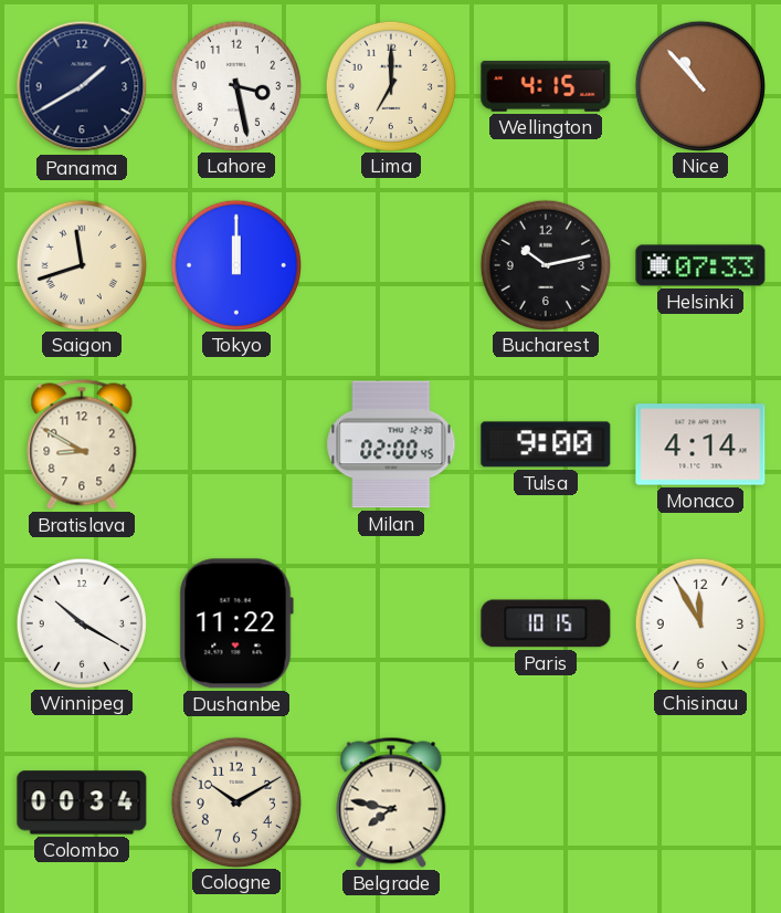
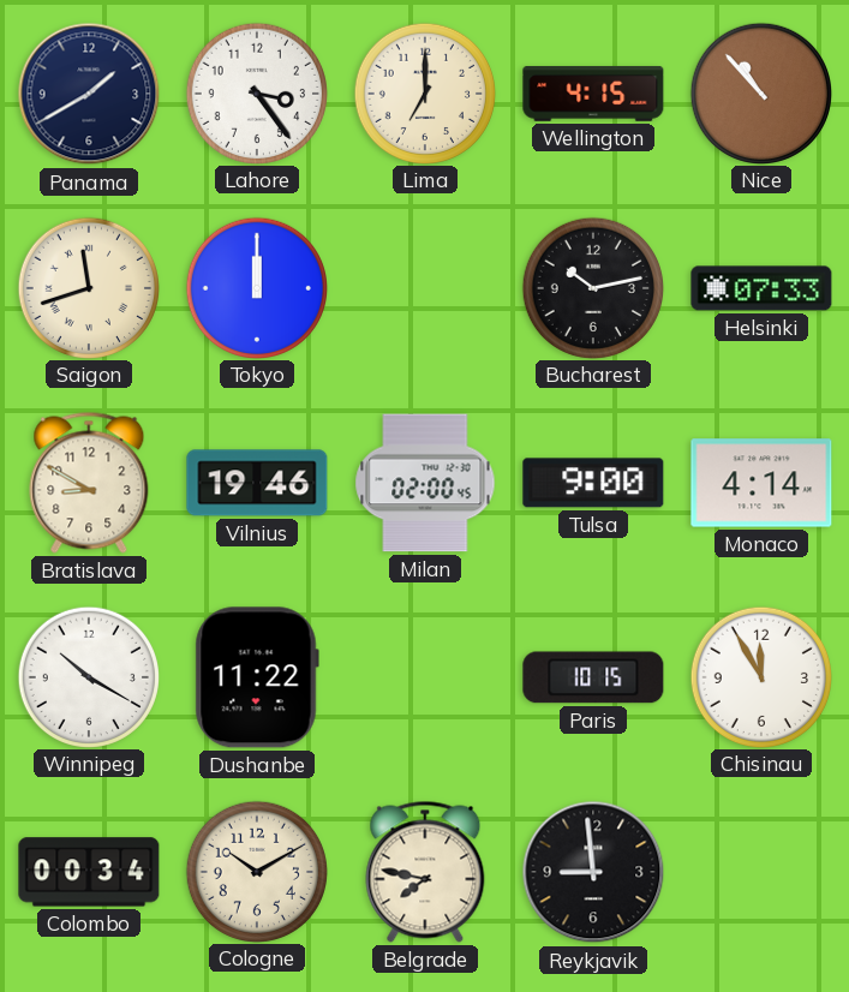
Lahore: 3:28 -> 3:24 (256, 92)
Vilnius: none -> 19:46 (257, 483)
Reykjavik: none -> 8:59 (593, 872)
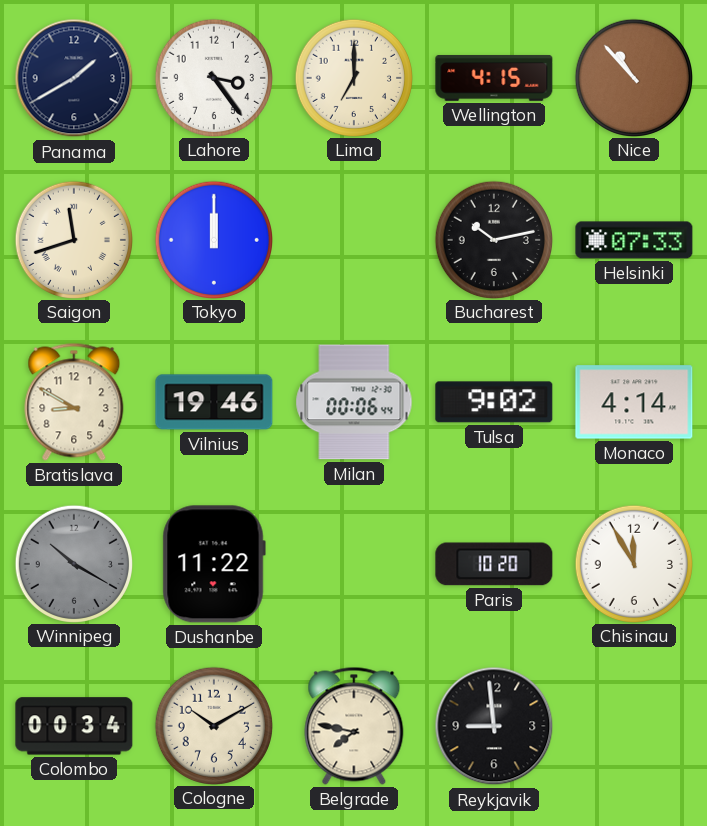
Milan: 02:00 -> 00:06 (354, 402)
Tulsa: 9:00 -> 9:02 (494, 402)
Winnipeg dial: white -> grey (73, 563)
Paris: 10:15 -> 10:20 (494, 564)
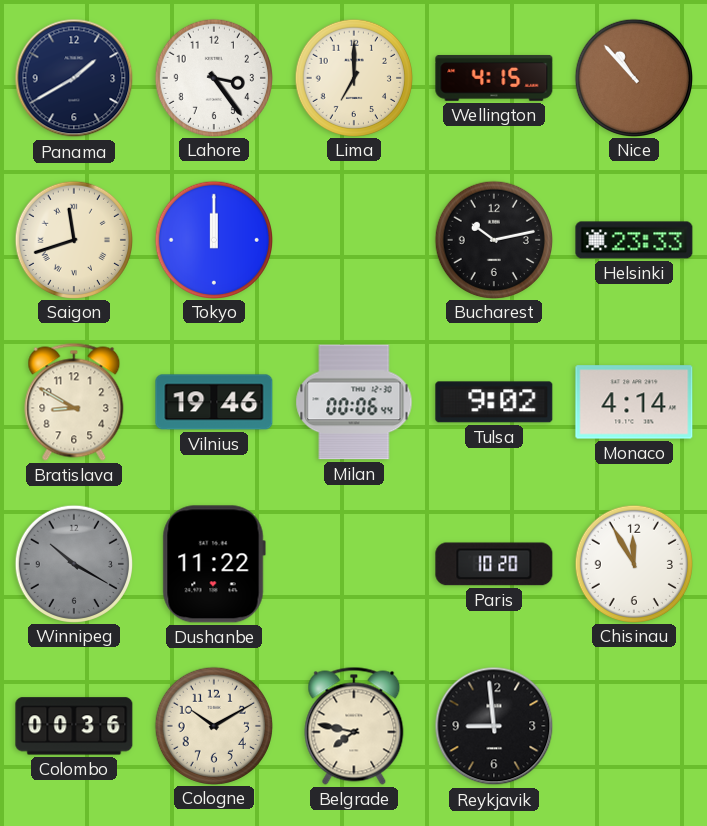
Helsinki: 07:33 -> 23:33 (634, 240)
Colombo: 00:34 -> 00:36 (74, 726)
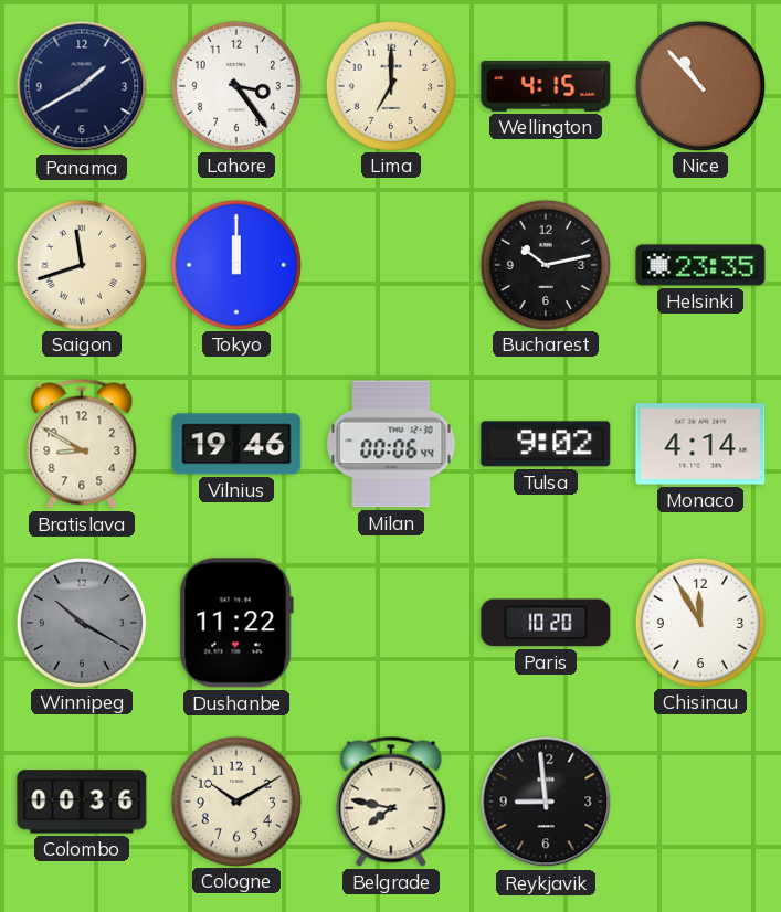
Helsinki: 23:33 -> 23:35 (700, 265)
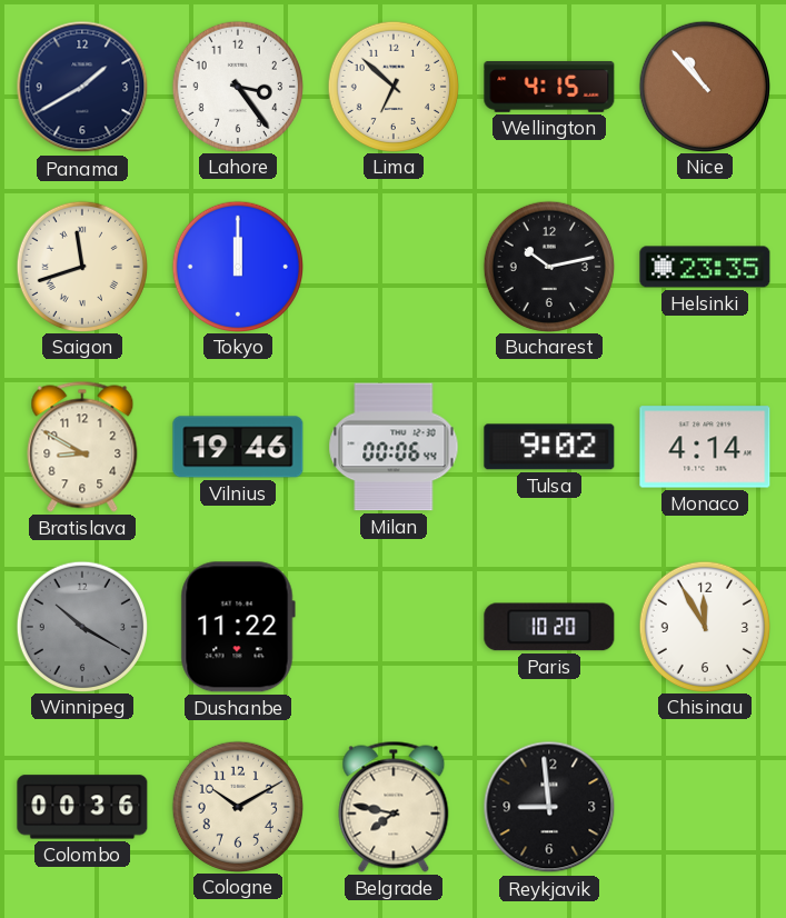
Lima: 7:00 -> 6:52 (392, 86)
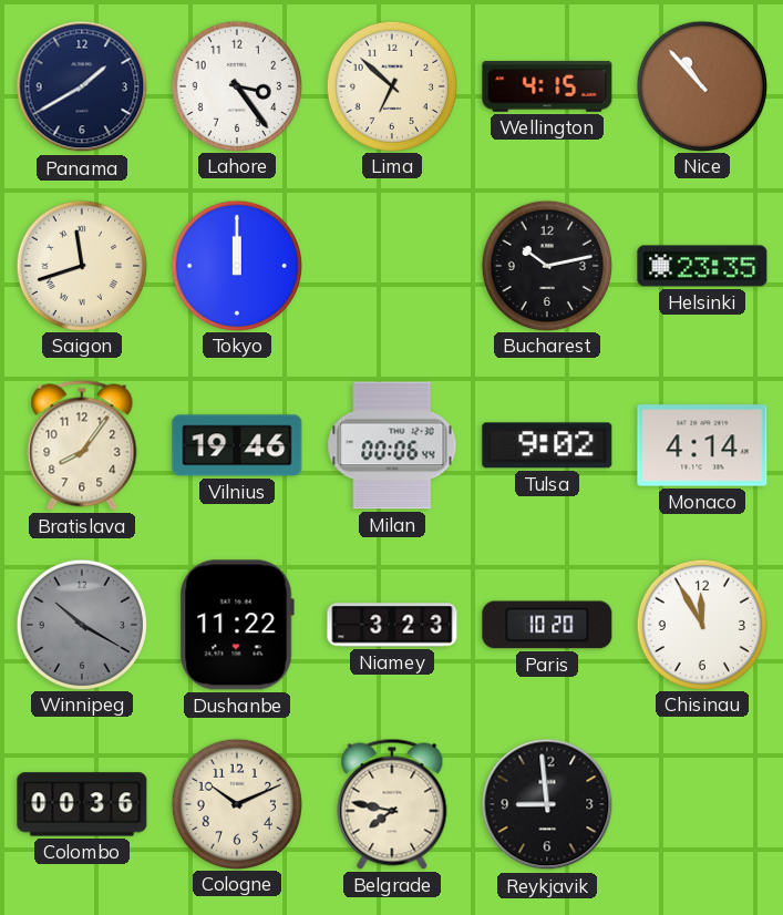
Bratislava: 8:50 -> 8:06 (82, 445)
Niamey: none -> 3:23 (392, 625)
Cologne: 10:10 -> 10:11 (236, 803)
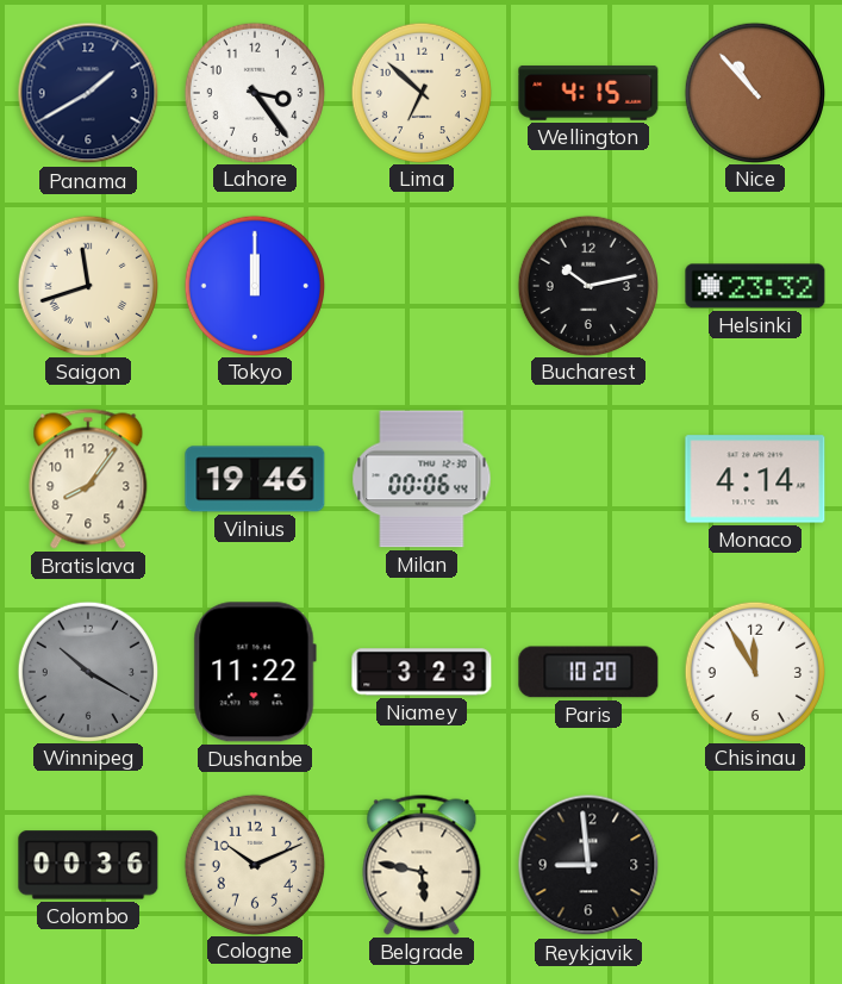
Helsinki: 23:35 -> 23:32 (755, 286)
Tulsa: 9:02 -> none (547, 445)
Belgrade: 7:47 -> 5:47 (422, 865)
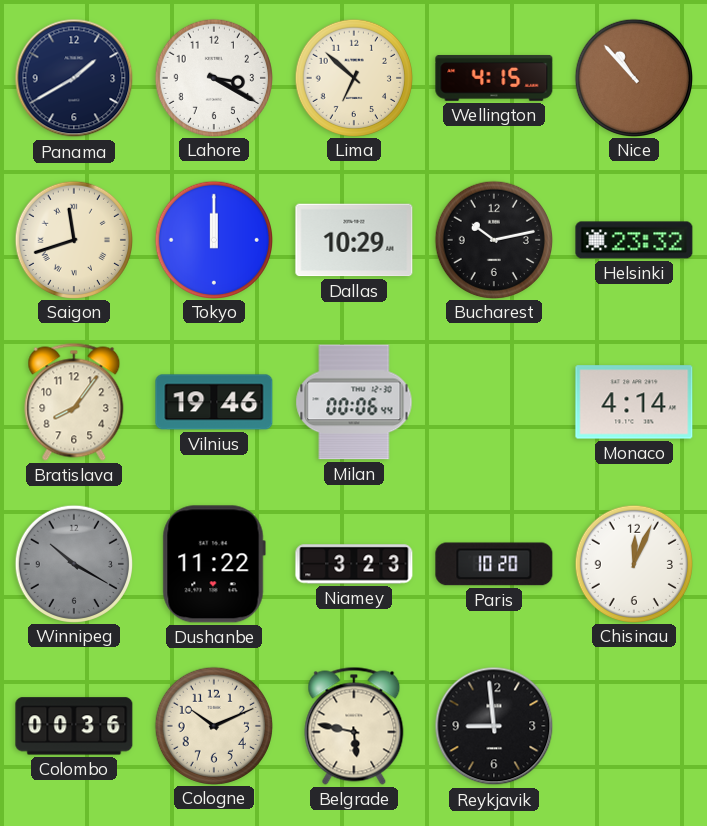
Lahore: 3:24 -> 3:20 (213, 77)
Dallas: none -> 10:29 (354, 240)
Chisinau: 11:55 -> 12:04 (633, 563)
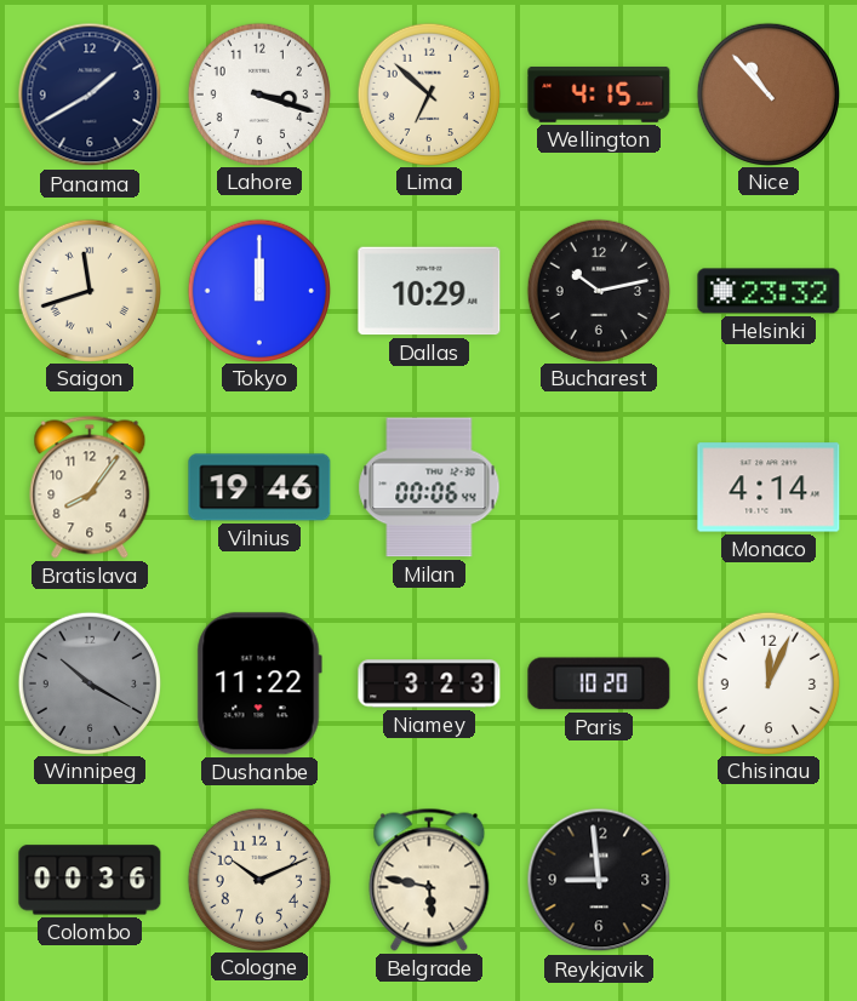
Lahore: 3:20 -> 3:18 (258, 93)
